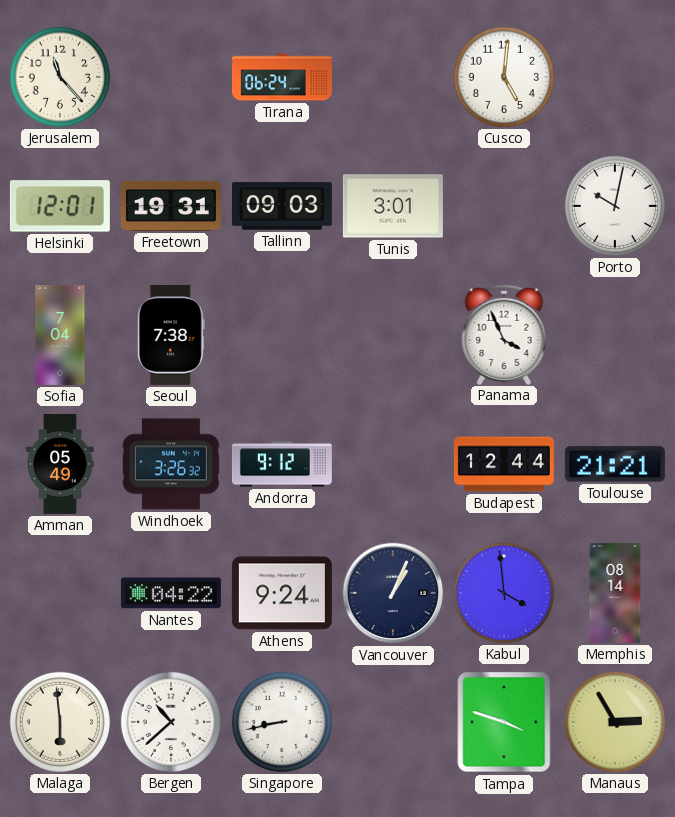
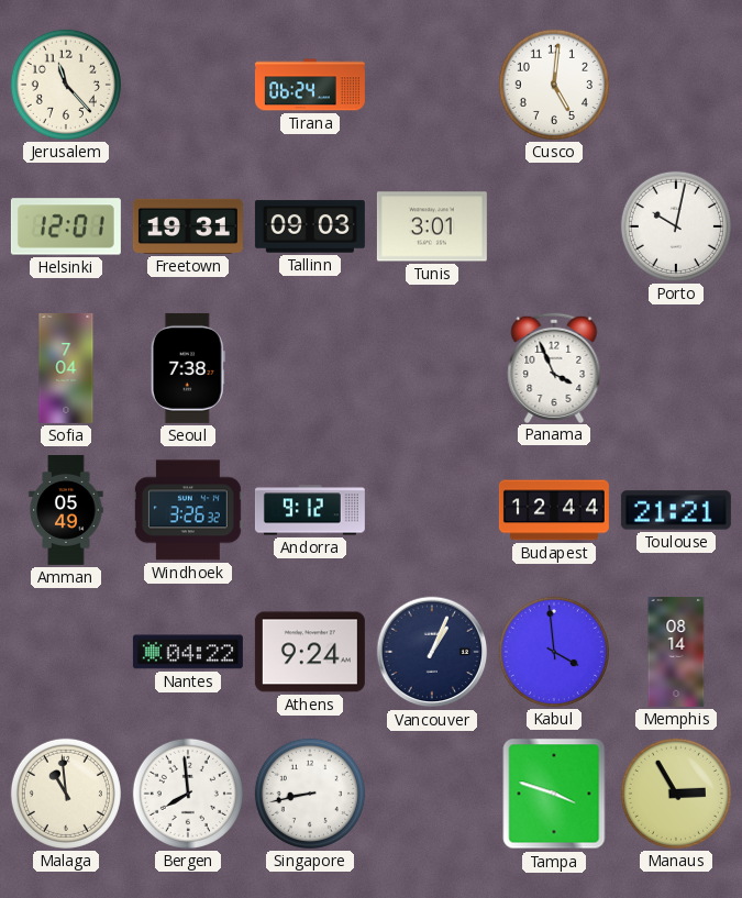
Malaga: 5:59 -> 10:59 (66, 794)
Bergen: 10:38 -> 7:59 (188, 794)
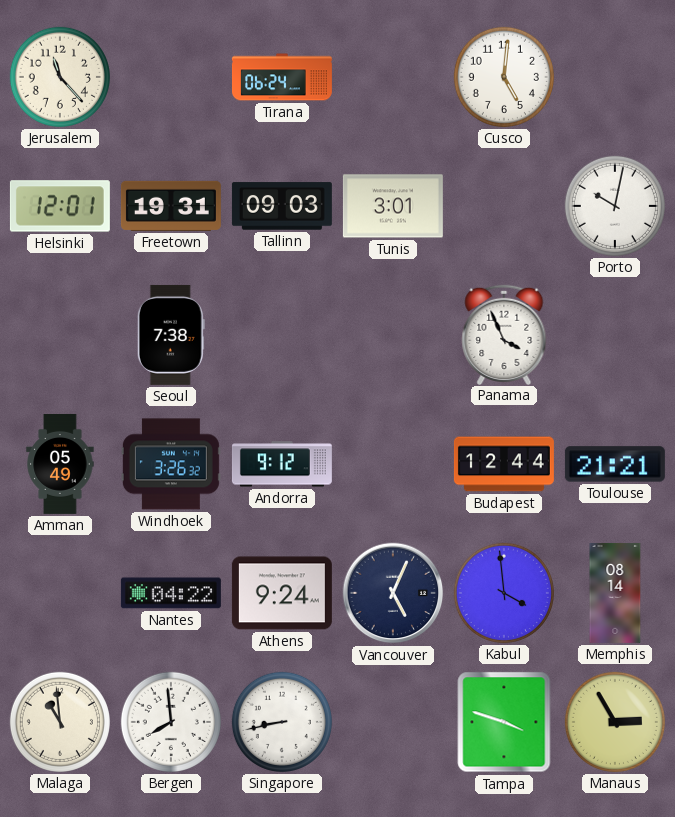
Sofia: 7:04 -> none (66, 368)
Vancouver: 1:04 -> 5:04 (393, 593)
